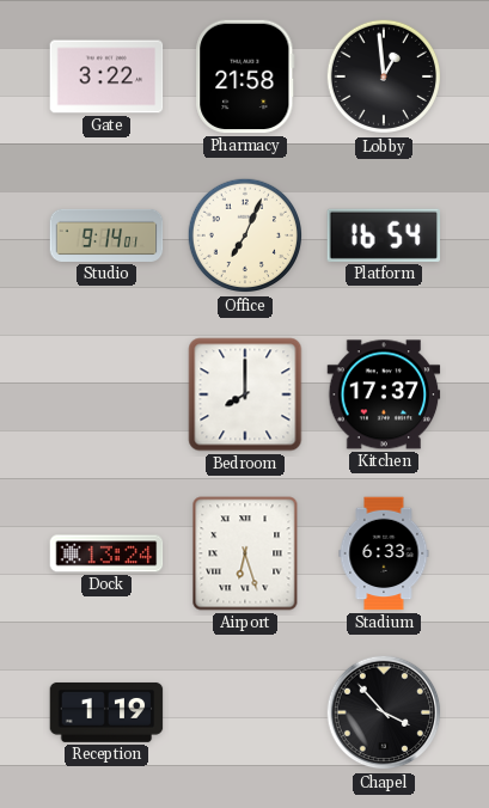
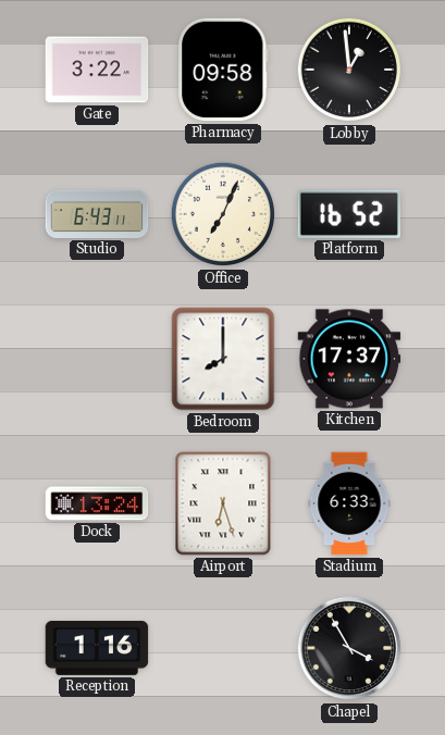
Pharmacy: 21:58 -> 09:58 (223, 70)
Studio: 9:14 -> 6:43 (97, 214)
Platform: 16:54 -> 16:52 (348, 214)
Reception: 1:19 -> 1:16 (97, 648)
Chapel: 3:53 -> 3:55 (349, 648)
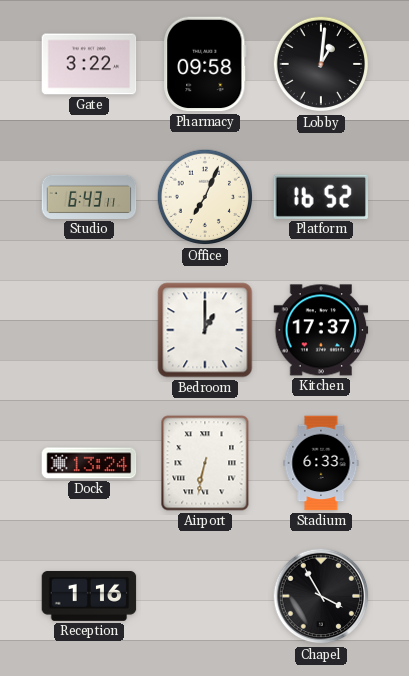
Lobby: 12:59 -> 1:01 (321, 64)
Bedroom: 8:00 -> 1:00 (205, 330)
Airport: 6:27 -> 6:32 (205, 463)
